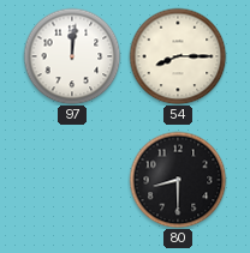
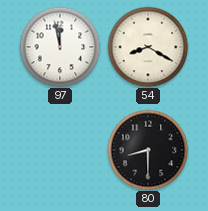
97: 12:01 -> 11:58 (60, 47)
54: 8:15 -> 8:20 (148, 47)
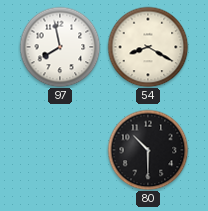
97: 11:58 -> 7:58 (60, 47)
80: 8:30 -> 10:30 (148, 150)
